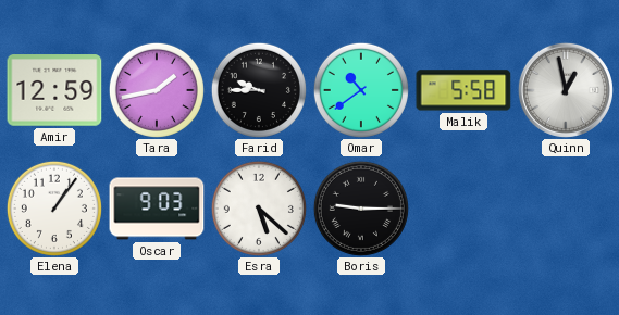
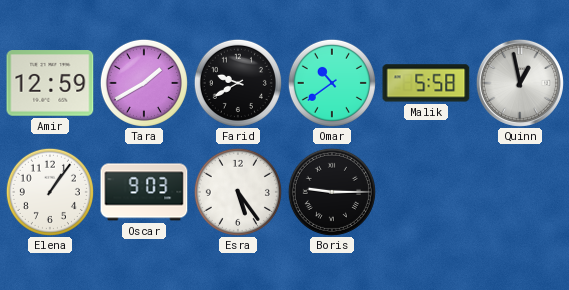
Tara: 1:43 -> 1:40 (144, 83)
Farid: 9:45 -> 9:40 (238, 83)
Esra: 5:22 -> 5:24 (238, 192)
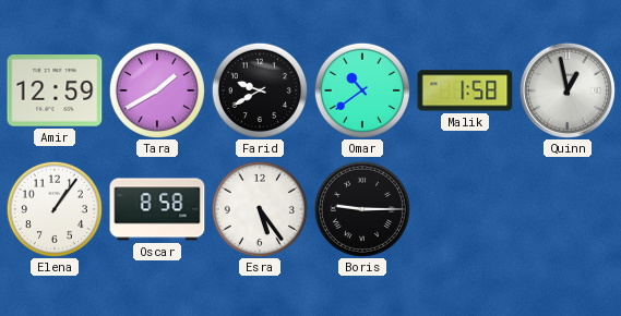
Malik: 5:58 -> 1:58 (465, 90)
Oscar: 9:03 -> 8:58 (157, 209)
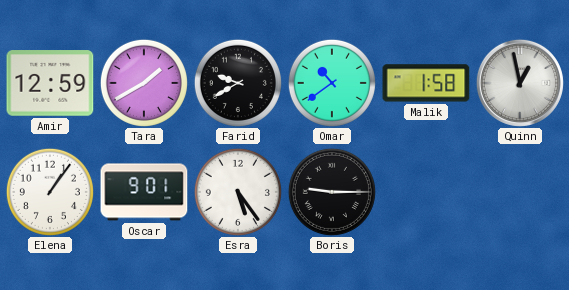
Oscar: 8:58 -> 9:01 (144, 192)
